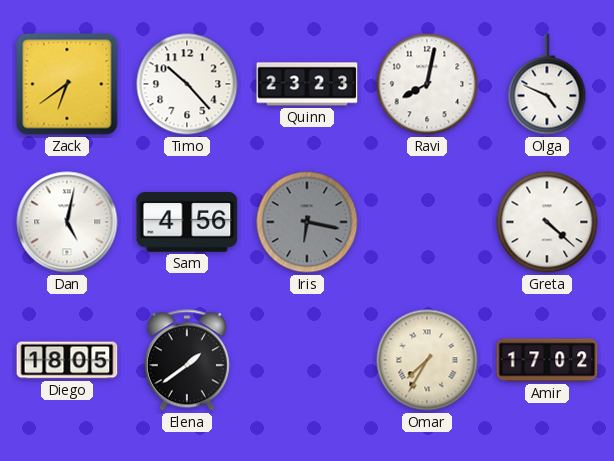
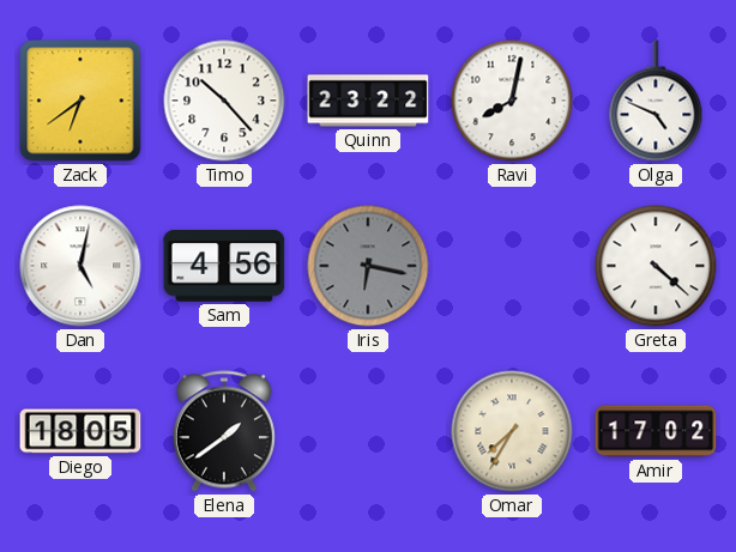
Quinn: 23:23 -> 23:22 (368, 101)
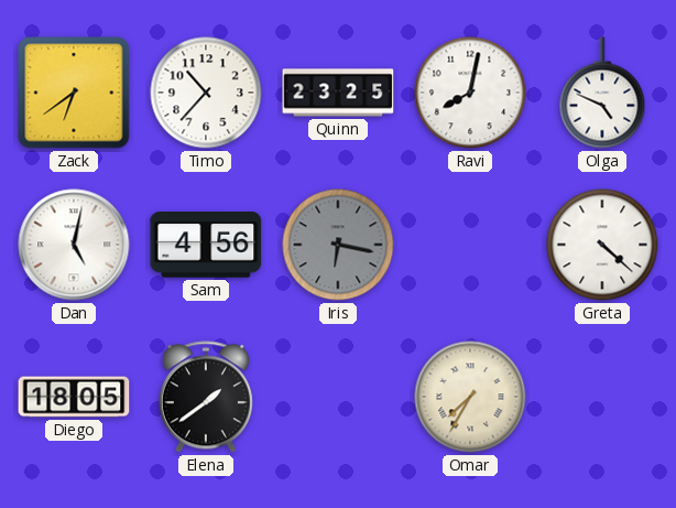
Timo: 10:23 -> 10:37 (206, 93)
Quinn: 23:22 -> 23:25 (338, 93)
Amir: 17:02 -> none (656, 431)
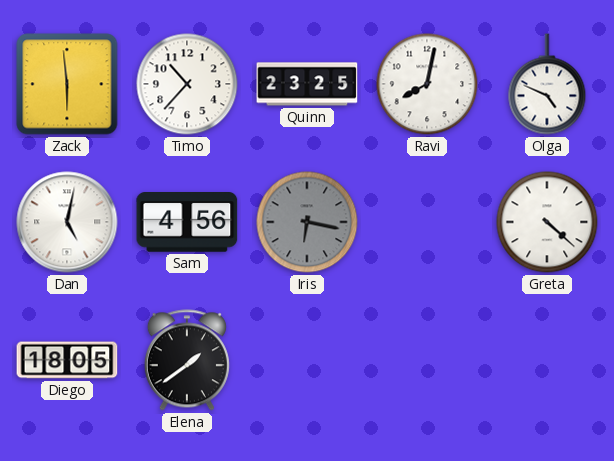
Zack: 6:39 -> 5:59 (67, 84)
Omar: 7:35 -> none (470, 397)
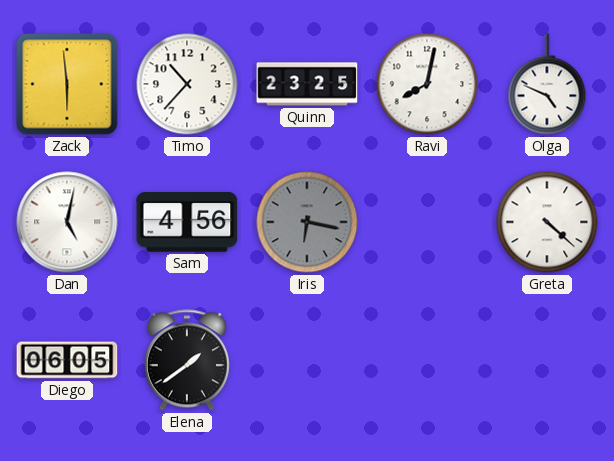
Diego: 18:05 -> 06:05 (67, 360)
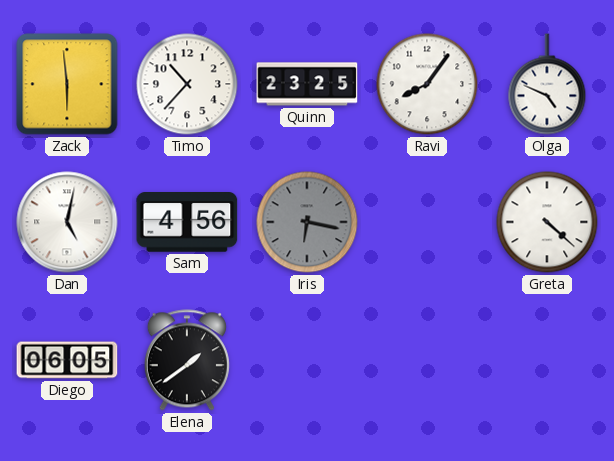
Ravi: 8:02 -> 8:06 (427, 84)
